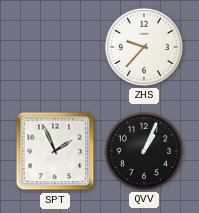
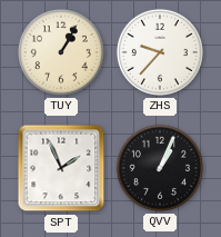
TUY: none -> 1:05 (61, 52)
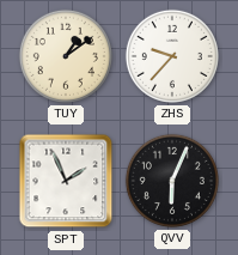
TUY: 1:05 -> 1:09 (66, 56)
QVV: 1:04 -> 6:04 (172, 181)
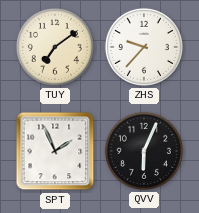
TUY: 1:09 -> 7:09 (55, 47)
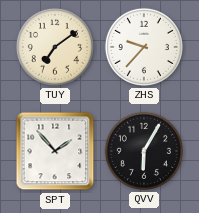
SPT: 1:56 -> 1:53 (55, 151)
QVV: 6:04 -> 6:05 (144, 151)
